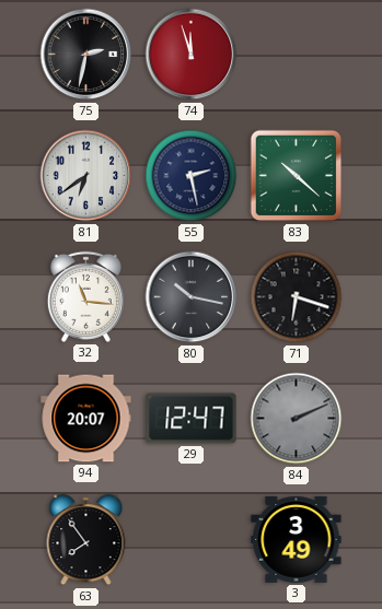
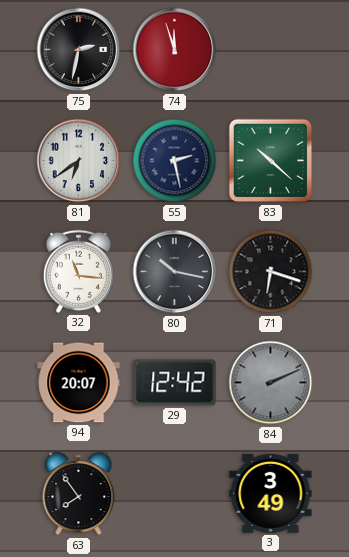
29: 12:47 -> 12:42 (175, 383)
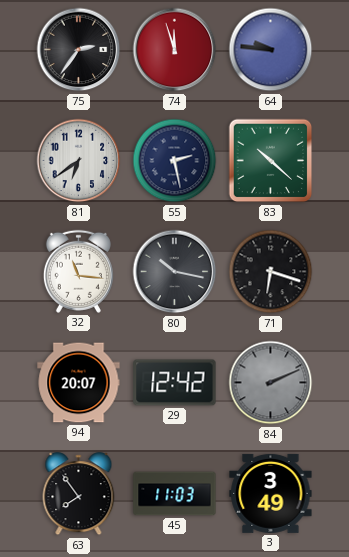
75: 2:32 -> 2:36 (79, 50)
64: none -> 9:46 (271, 50)
45: none -> 11:03 (175, 494)
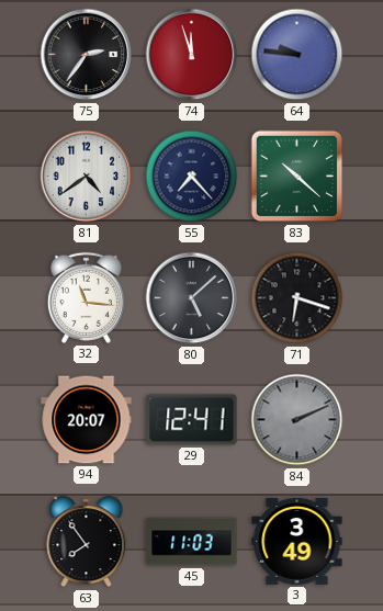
81: 6:39 -> 4:39 (87, 177)
55: 2:28 -> 7:23 (192, 177)
80: 10:17 -> 5:08 (192, 298)
29: 12:42 -> 12:41 (192, 420)
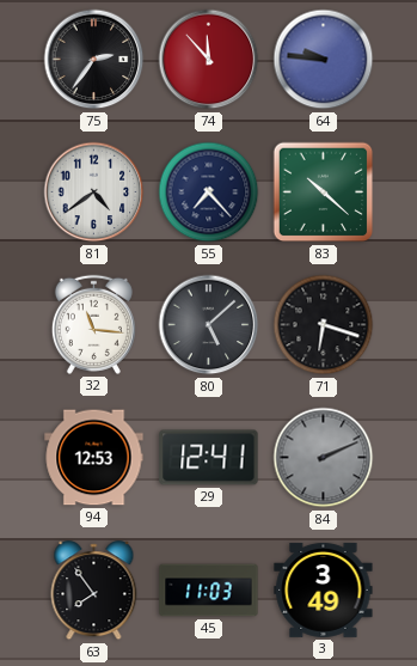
74: 11:57 -> 11:53 (209, 60)
94: 20:07 -> 12:53 (94, 458)
